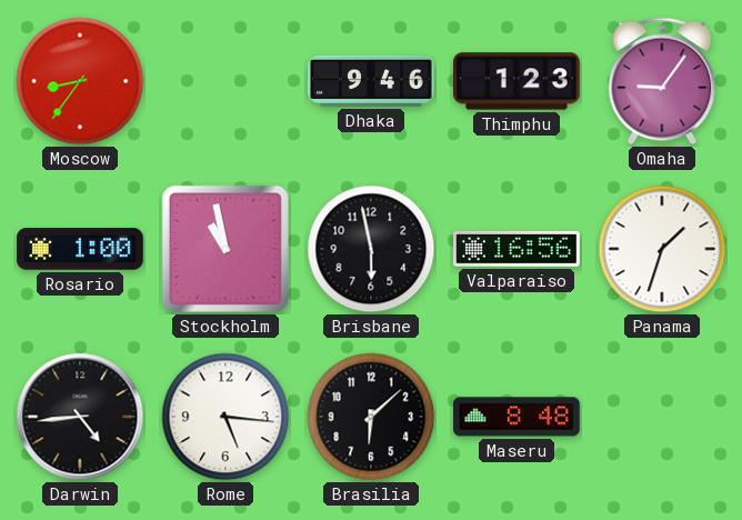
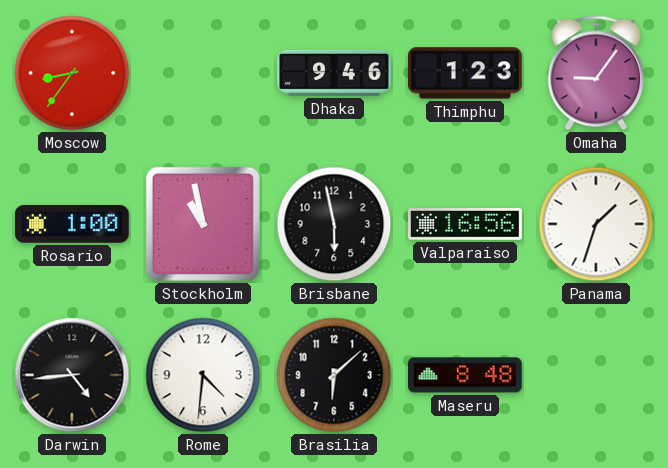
Rome: 5:16 -> 4:31 (203, 375)
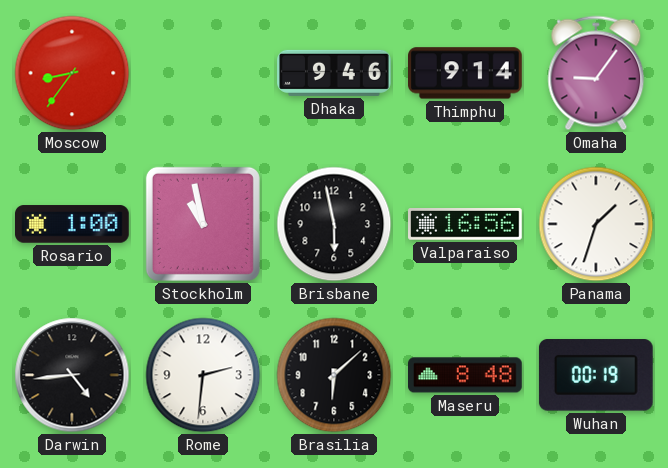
Thimphu: 1:23 -> 9:14 (466, 73)
Rome: 4:31 -> 2:31 (203, 375)
Wuhan: none -> 00:19 (596, 375)
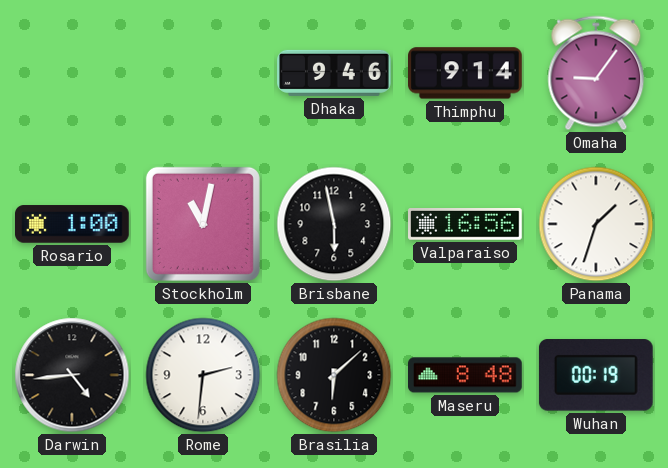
Moscow: 8:36 -> none (72, 73)
Stockholm: 10:58 -> 11:02 (203, 224)
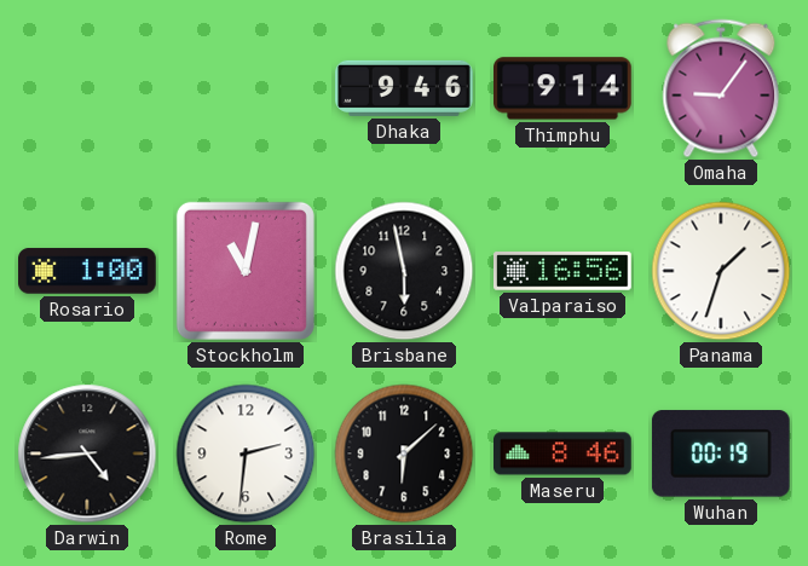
Maseru: 8:48 -> 8:46 (564, 454)
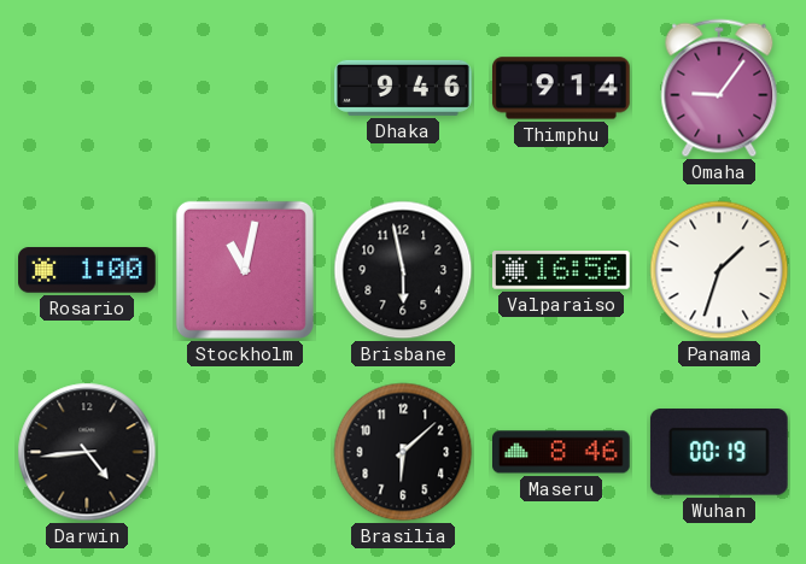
Rome: 2:31 -> none (246, 454)
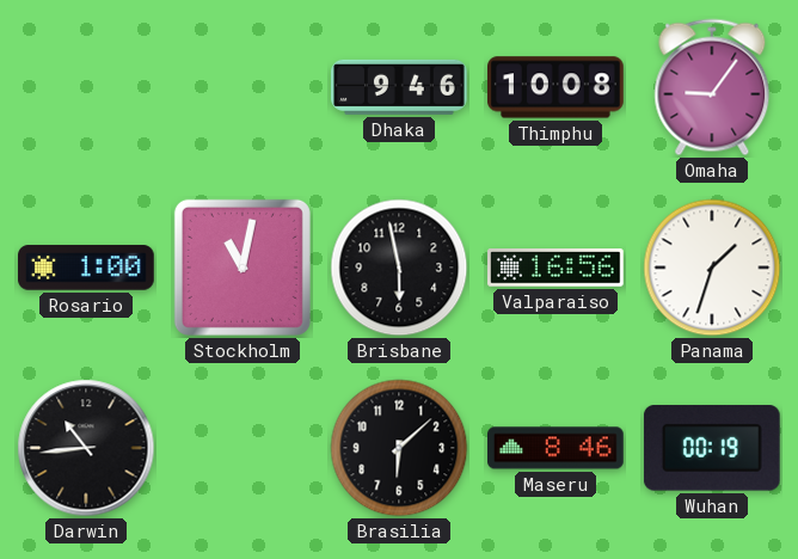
Thimphu: 9:14 -> 10:08 (557, 87)
Darwin: 4:44 -> 10:44 (86, 448)
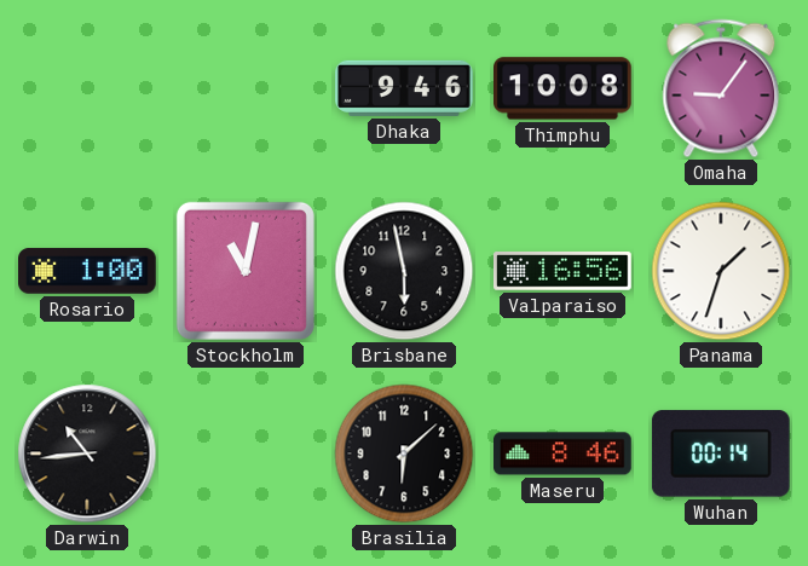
Wuhan: 00:19 -> 00:14 (721, 454)
